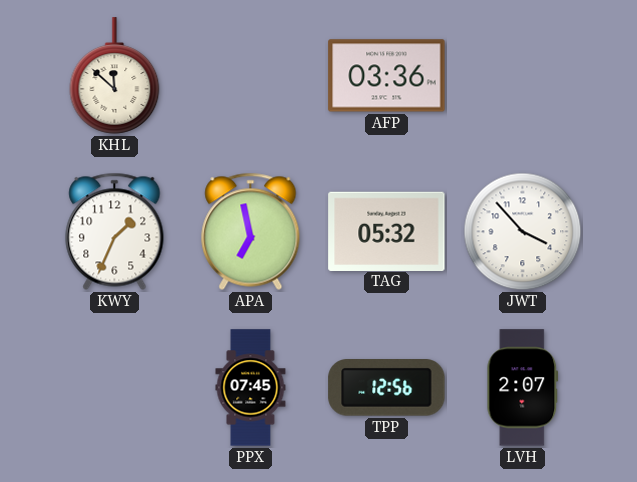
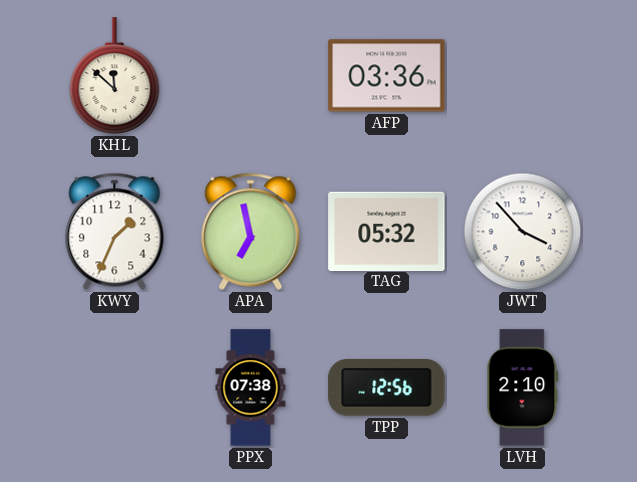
PPX: 07:45 -> 07:38 (251, 388)
LVH: 2:07 -> 2:10 (523, 388)
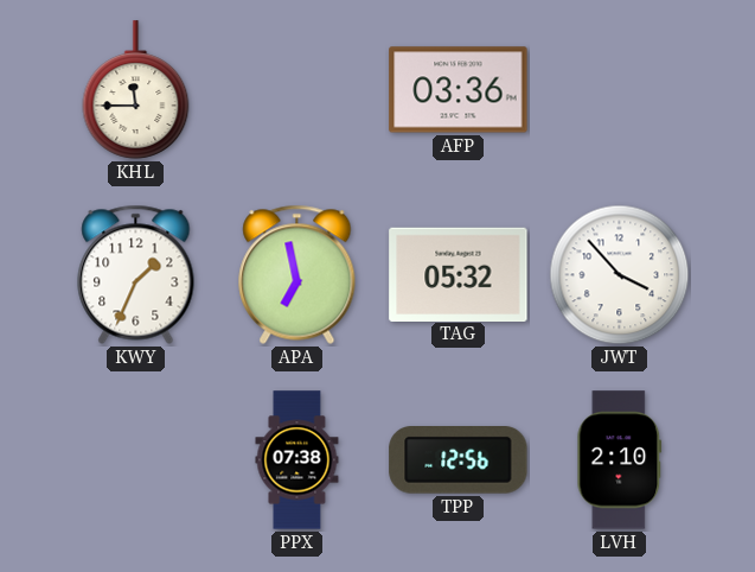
KHL: 11:52 -> 11:45 (136, 90)
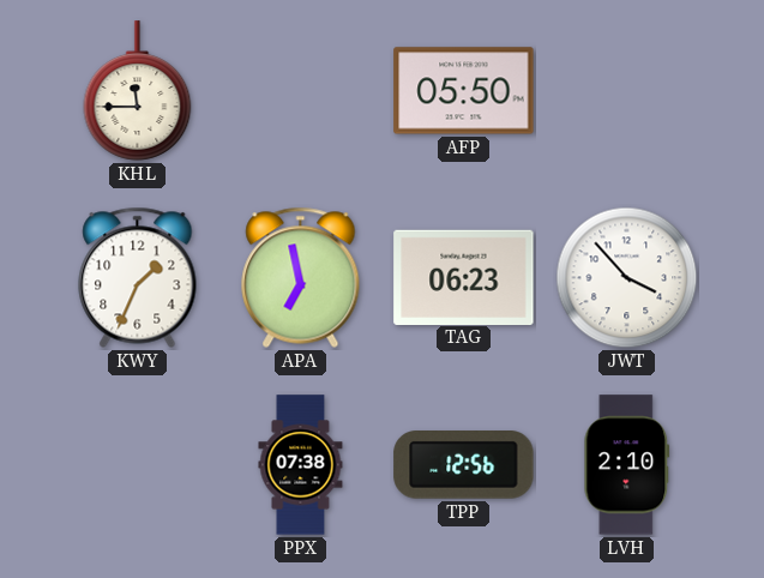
AFP: 03:36 -> 05:50 (464, 91)
TAG: 05:32 -> 06:23 (464, 277)
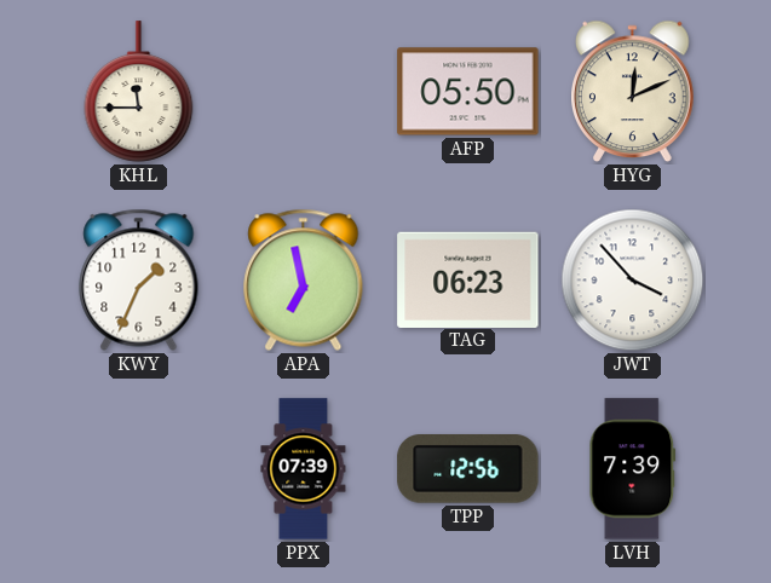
HYG: none -> 12:11 (633, 92)
PPX: 07:38 -> 07:39 (304, 469)
LVH: 2:10 -> 7:39 (633, 469)
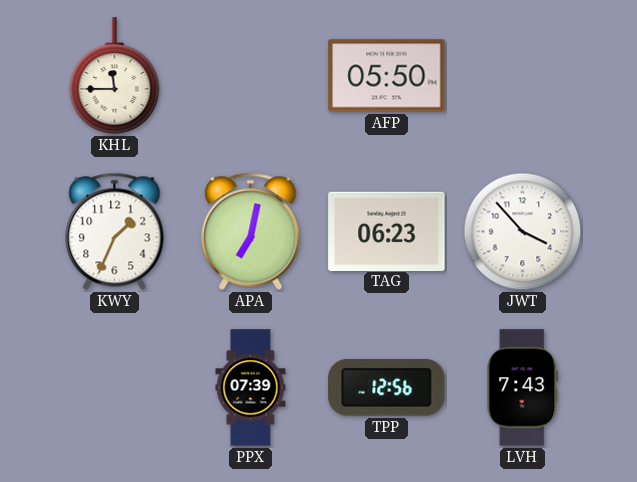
HYG: 12:11 -> none (633, 92)
APA: 6:58 -> 7:02 (251, 231)
LVH: 7:39 -> 7:43 (523, 388)
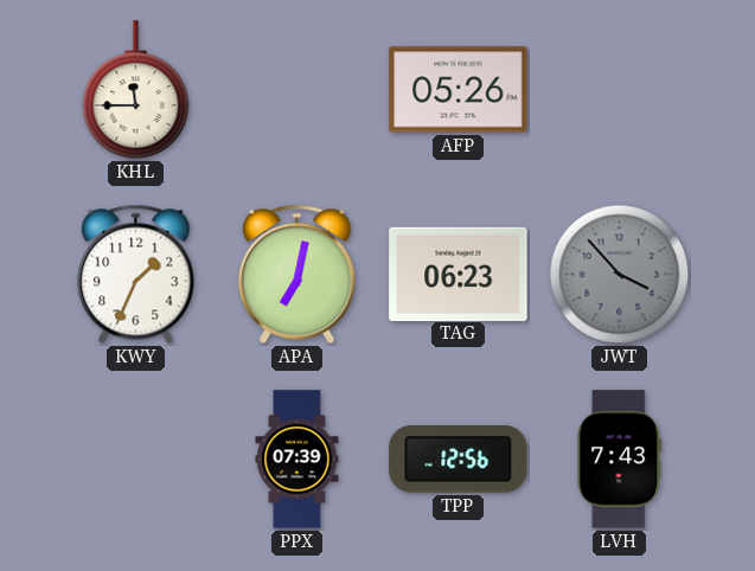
AFP: 05:50 -> 05:26 (459, 90)
JWT dial: white -> grey (620, 275)
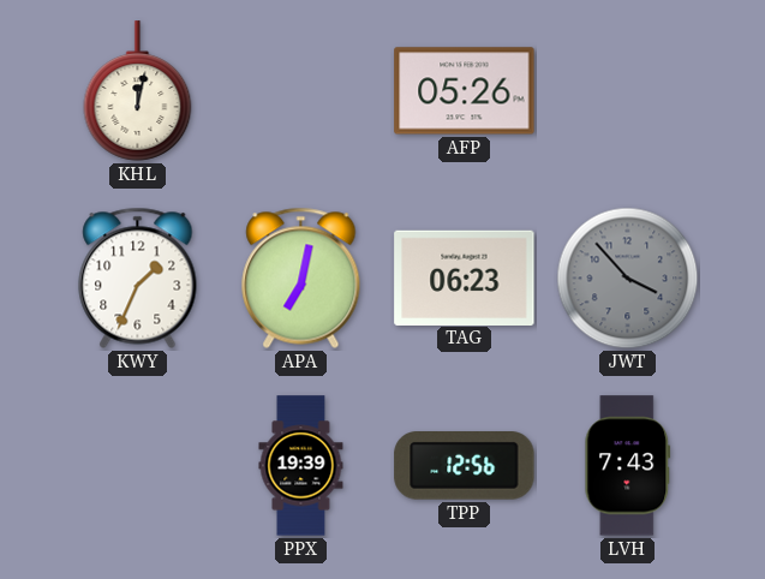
KHL: 11:45 -> 12:02 (138, 91)
PPX: 07:39 -> 19:39 (301, 466)
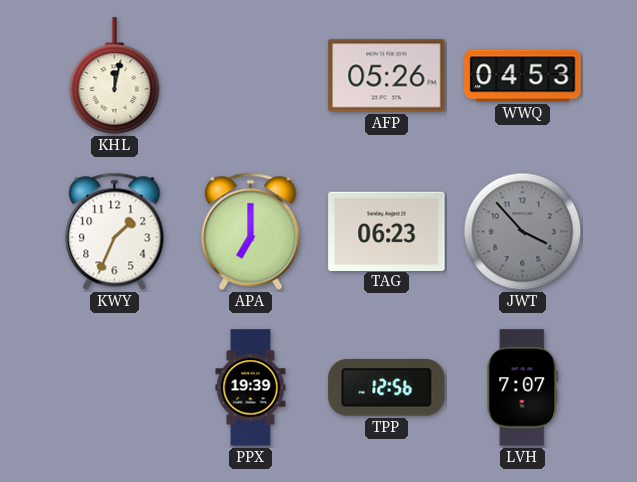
WWQ: none -> 04:53 (523, 76)
APA: 7:02 -> 7:00 (251, 231)
LVH: 7:43 -> 7:07 (523, 388)
